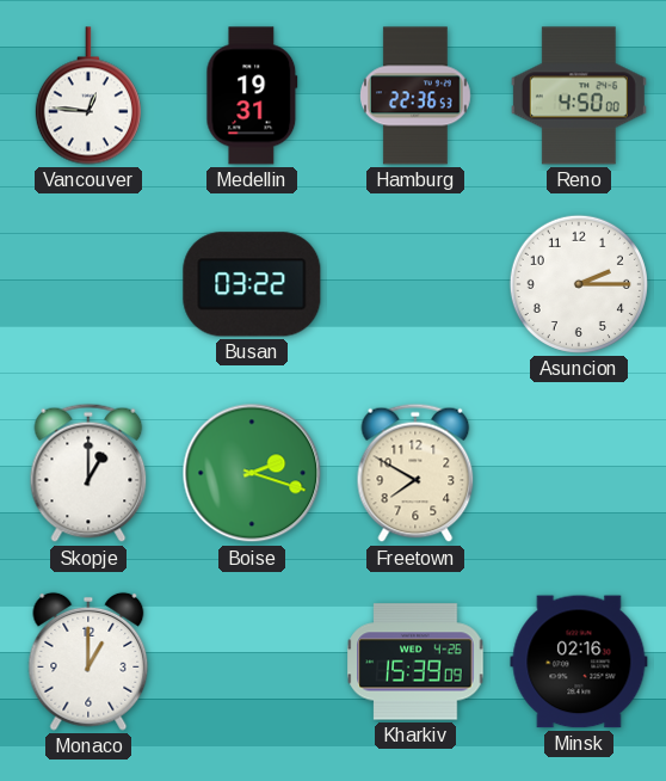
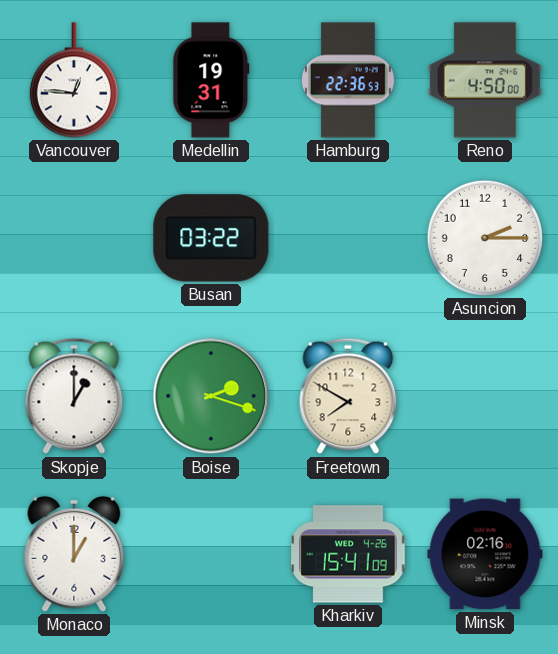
Kharkiv: 15:39 -> 15:41 (348, 554)
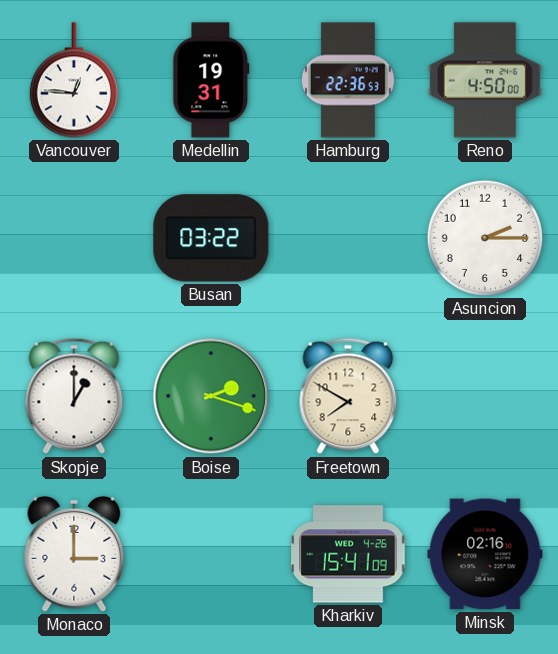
Monaco: 1:00 -> 3:00 (74, 554)
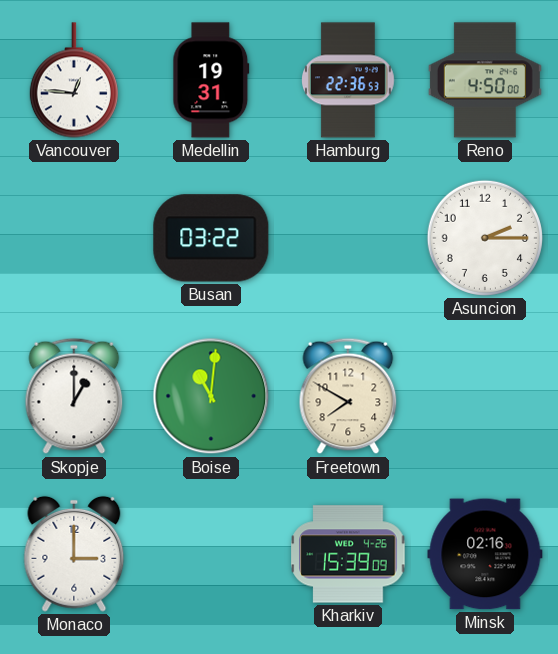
Boise: 2:18 -> 11:01 (211, 396)
Kharkiv: 15:41 -> 15:39 (348, 554)
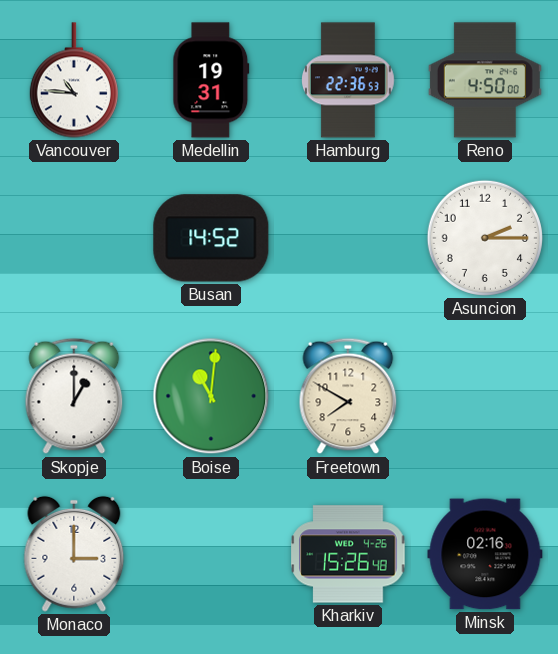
Vancouver: 12:46 -> 10:46 (74, 80)
Busan: 03:22 -> 14:52 (211, 238)
Kharkiv: 15:39 -> 15:26 (348, 554)
